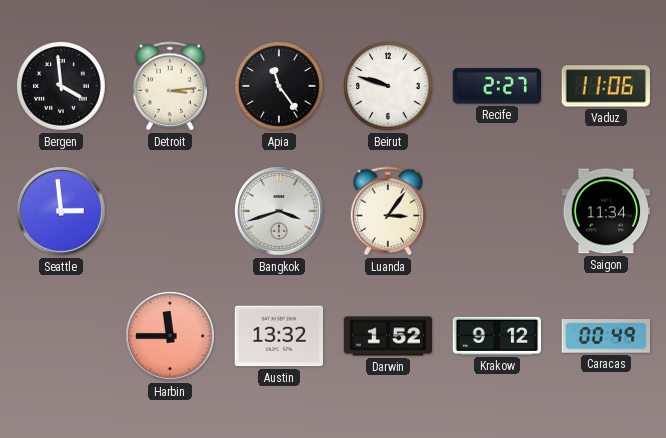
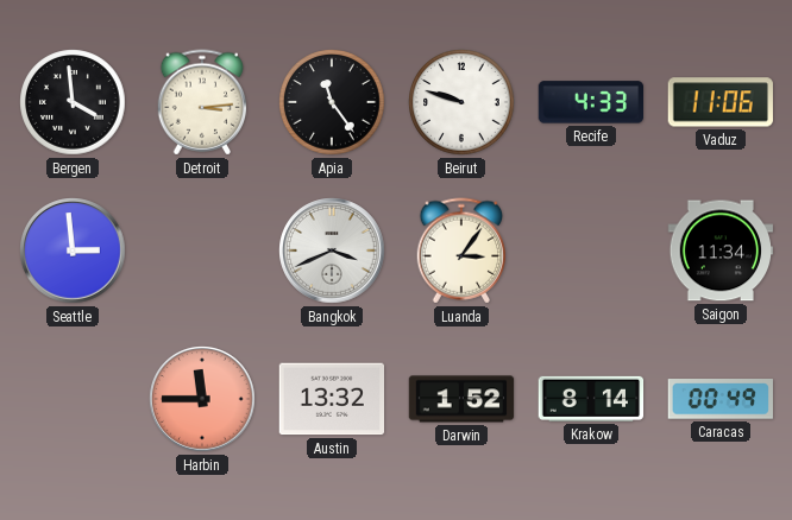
Recife: 2:27 -> 4:33 (590, 102)
Bangkok: 3:42 -> 3:41 (332, 251)
Krakow: 9:12 -> 8:14 (591, 399)
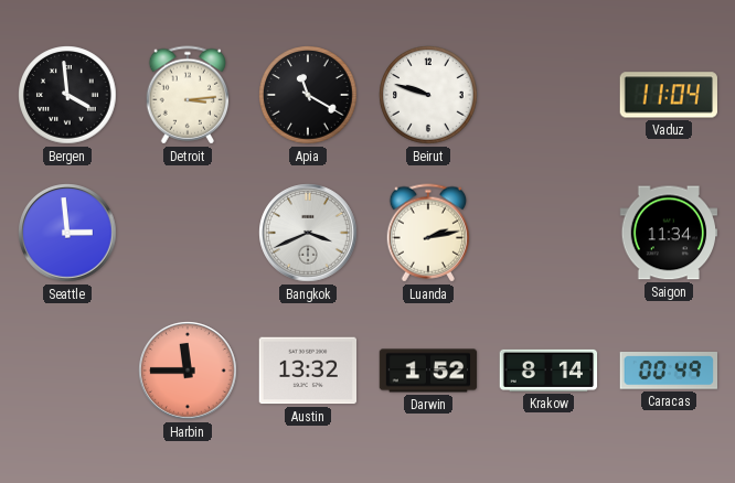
Apia: 11:24 -> 11:20 (308, 95)
Recife: 4:33 -> none (590, 102)
Vaduz: 11:06 -> 11:04 (668, 95)
Luanda: 3:06 -> 2:13 (428, 233)
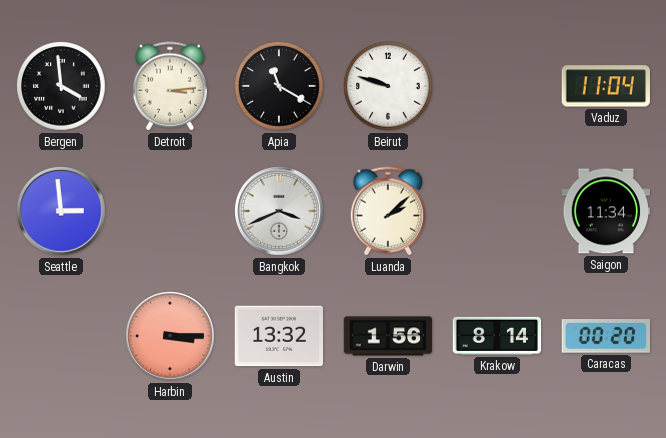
Luanda: 2:13 -> 2:08 (388, 211)
Harbin: 11:45 -> 3:15 (170, 336)
Darwin: 1:52 -> 1:56 (388, 336)
Caracas: 00:49 -> 00:20 (605, 337)
